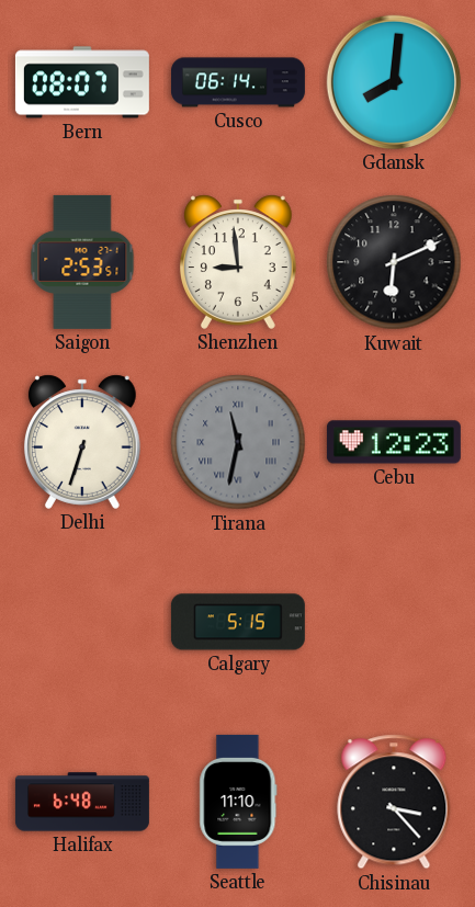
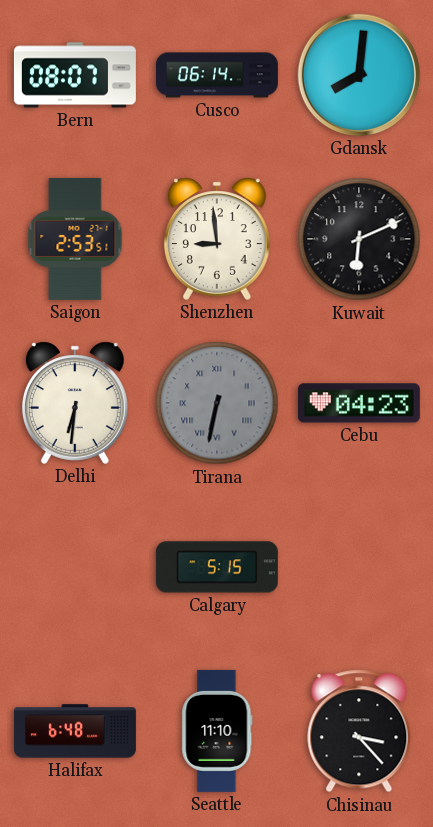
Delhi: 6:33 -> 6:31 (75, 403)
Tirana: 11:32 -> 6:32 (217, 403)
Cebu: 12:23 -> 04:23 (359, 403)
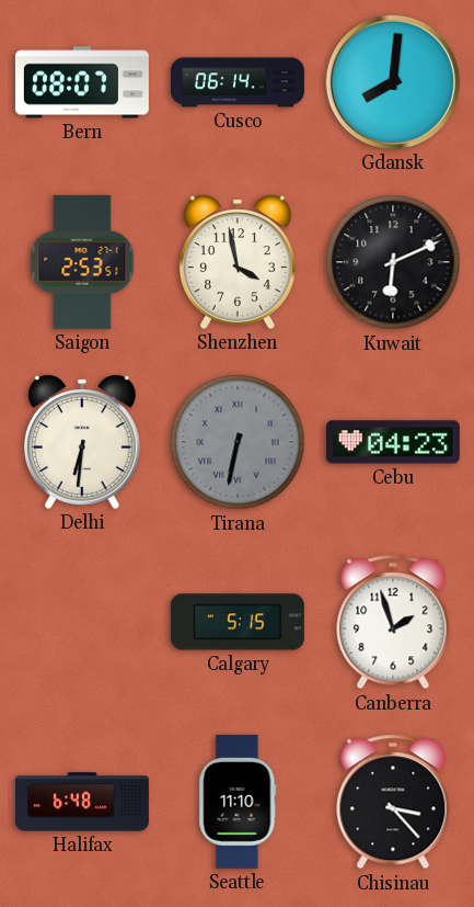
Shenzhen: 8:59 -> 3:58 (238, 262)
Canberra: none -> 1:57 (393, 622)
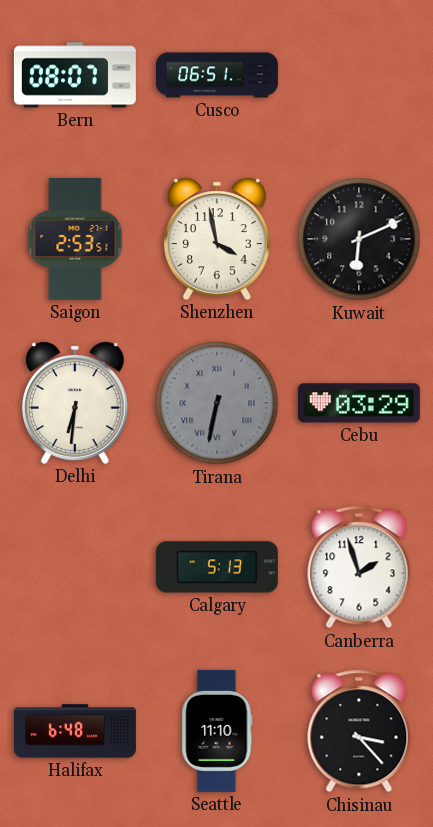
Cusco: 06:14 -> 06:51 (217, 75)
Gdansk: 8:01 -> none (393, 82)
Cebu: 04:23 -> 03:29 (359, 403)
Calgary: 5:15 -> 5:13 (217, 567)
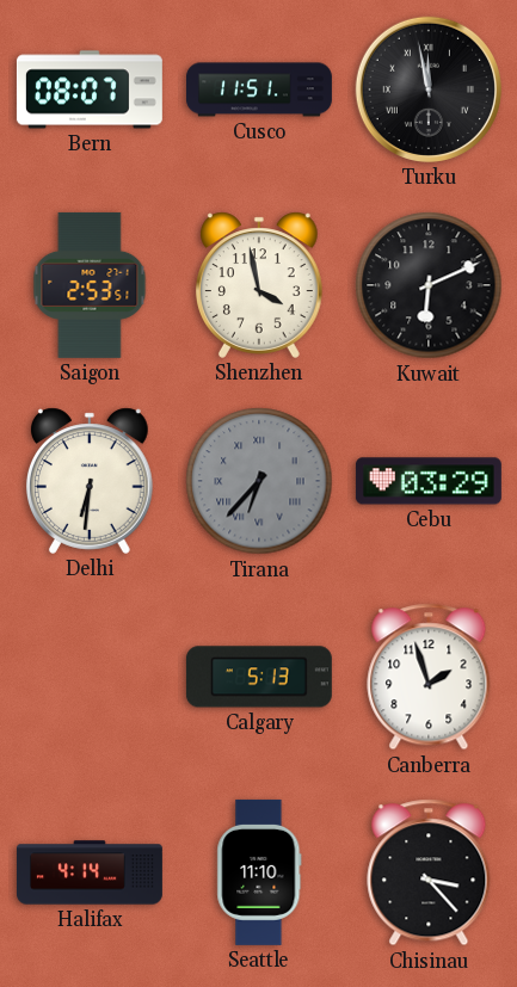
Cusco: 06:51 -> 11:51 (259, 90)
Turku: none -> 11:58 (429, 90)
Tirana: 6:32 -> 6:37 (259, 481)
Halifax: 6:48 -> 4:14 (90, 872)
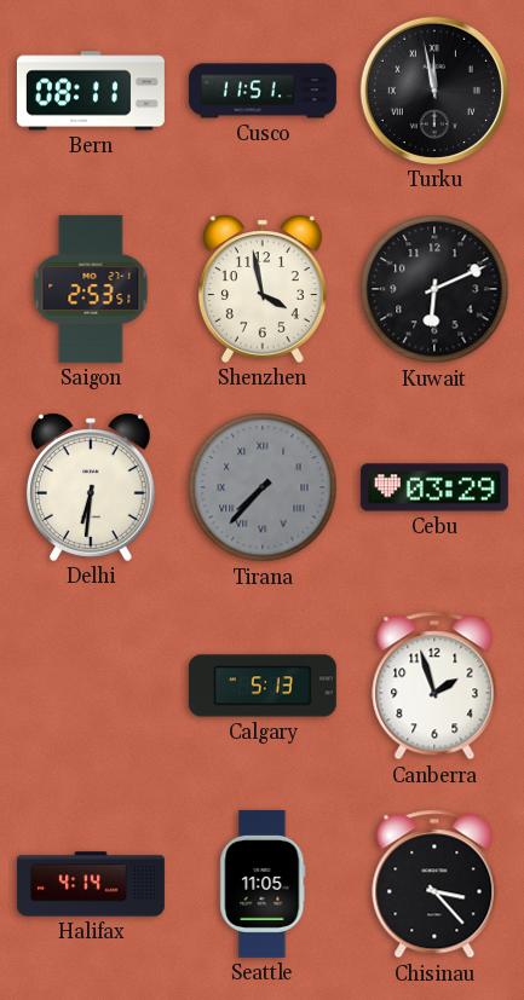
Bern: 08:07 -> 08:11 (91, 91)
Tirana: 6:37 -> 7:37 (263, 487)
Seattle: 11:10 -> 11:05 (263, 884)
